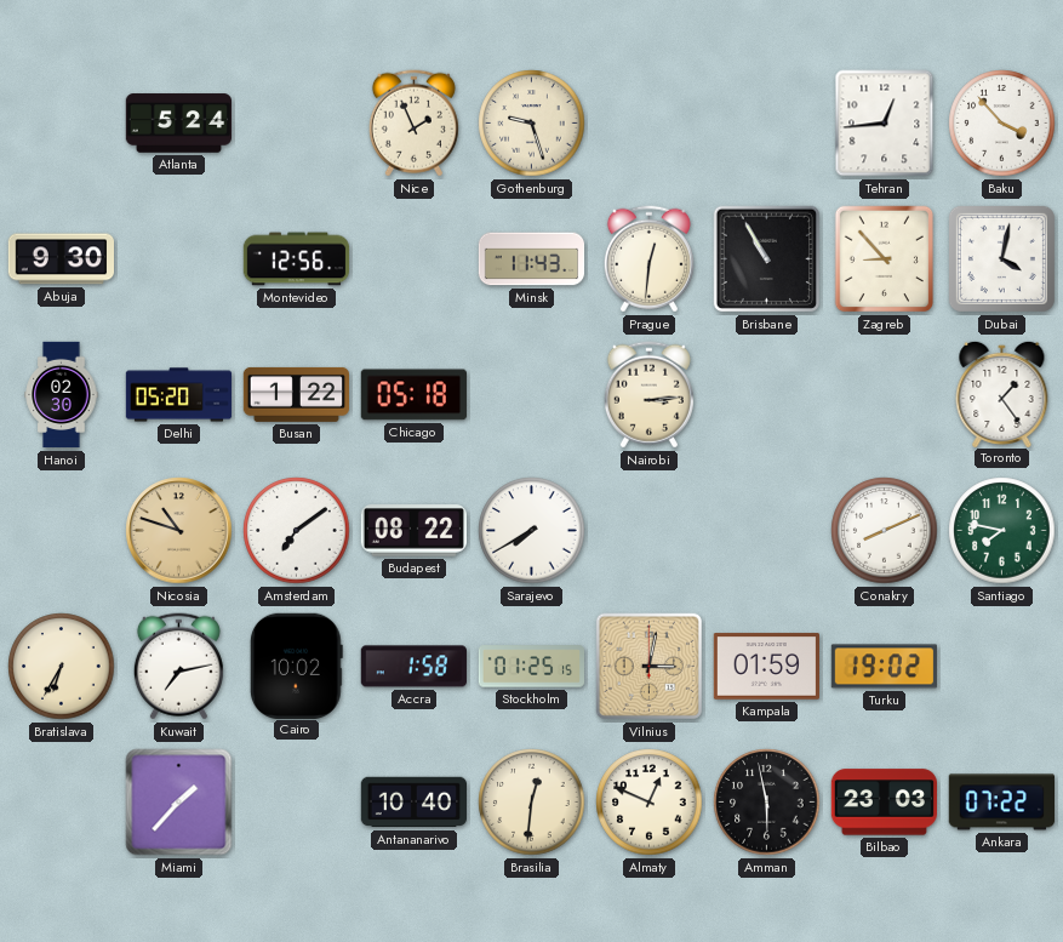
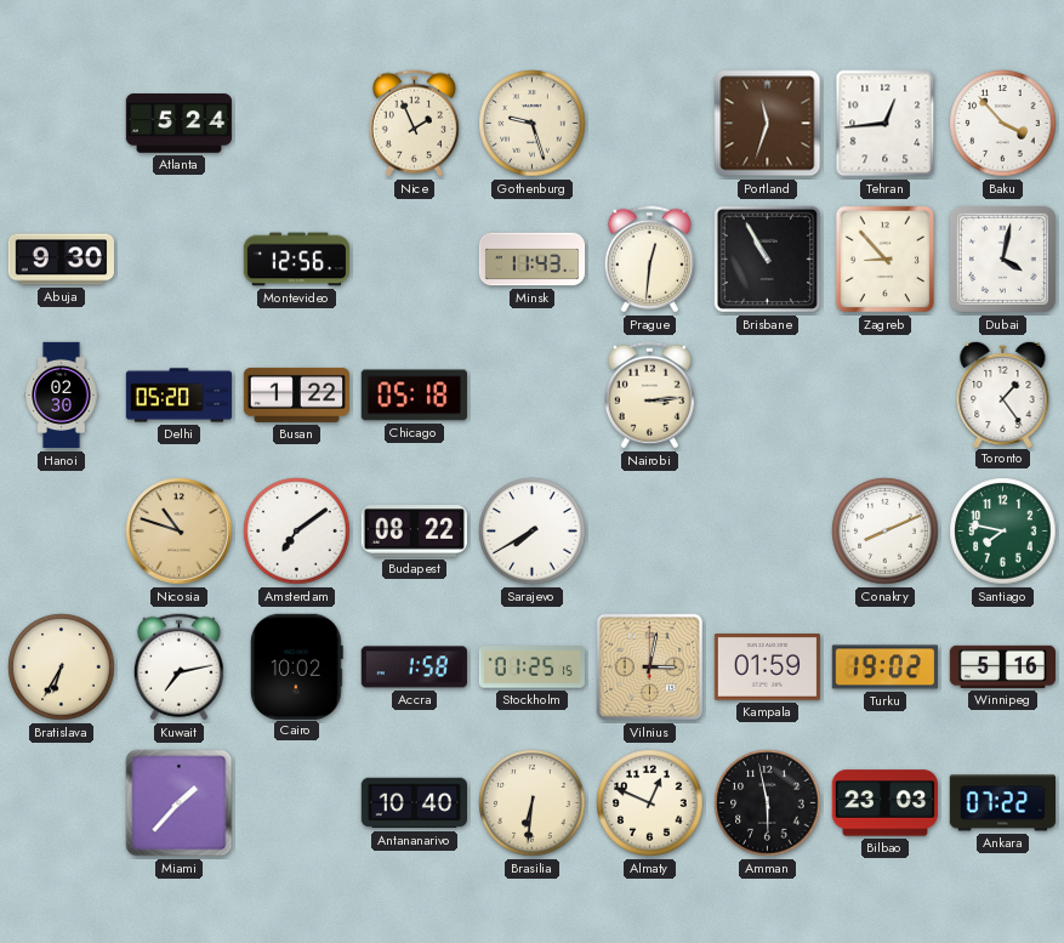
Portland: none -> 11:33 (768, 124)
Winnipeg: none -> 5:16 (1002, 666)
Brasilia: 12:31 -> 6:31 (533, 803)
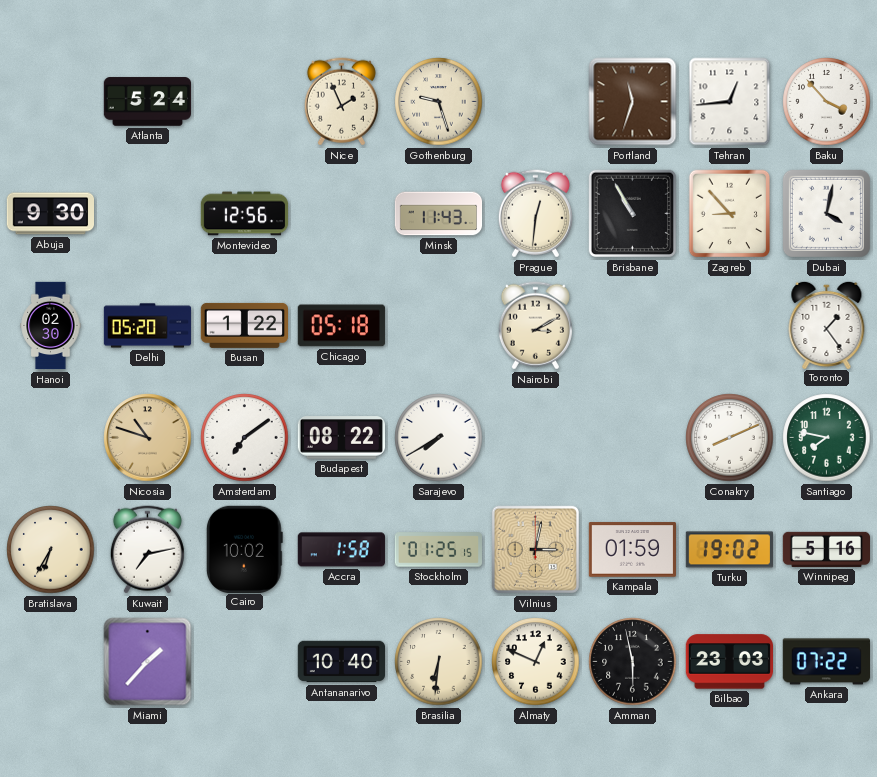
Nairobi: 3:14 -> 3:10 (535, 326)
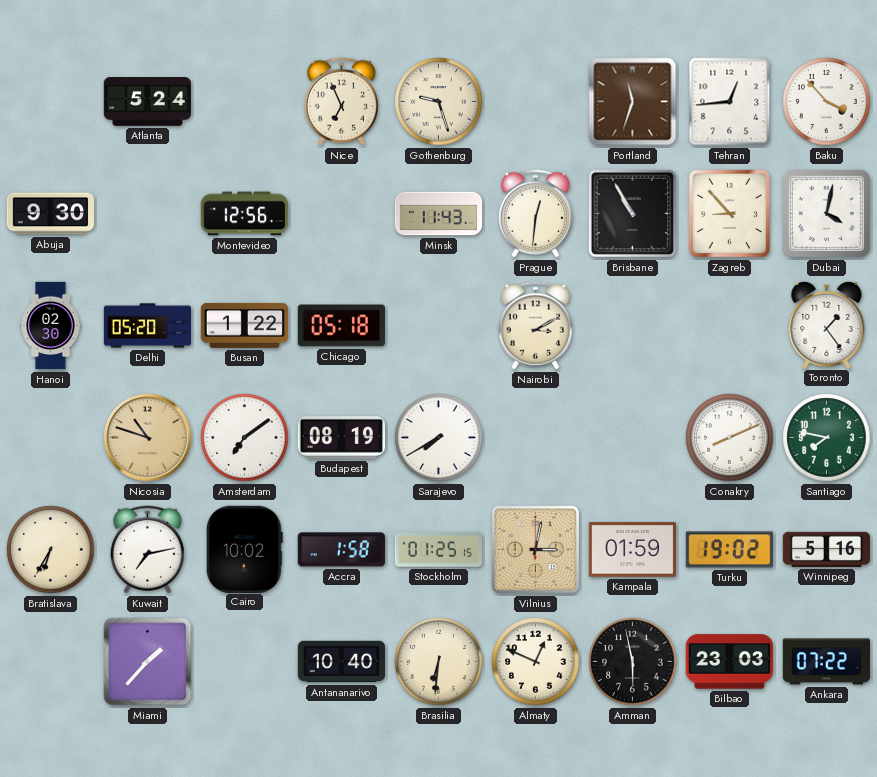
Nice: 1:56 -> 6:56 (341, 102)
Budapest: 08:22 -> 08:19 (341, 438)
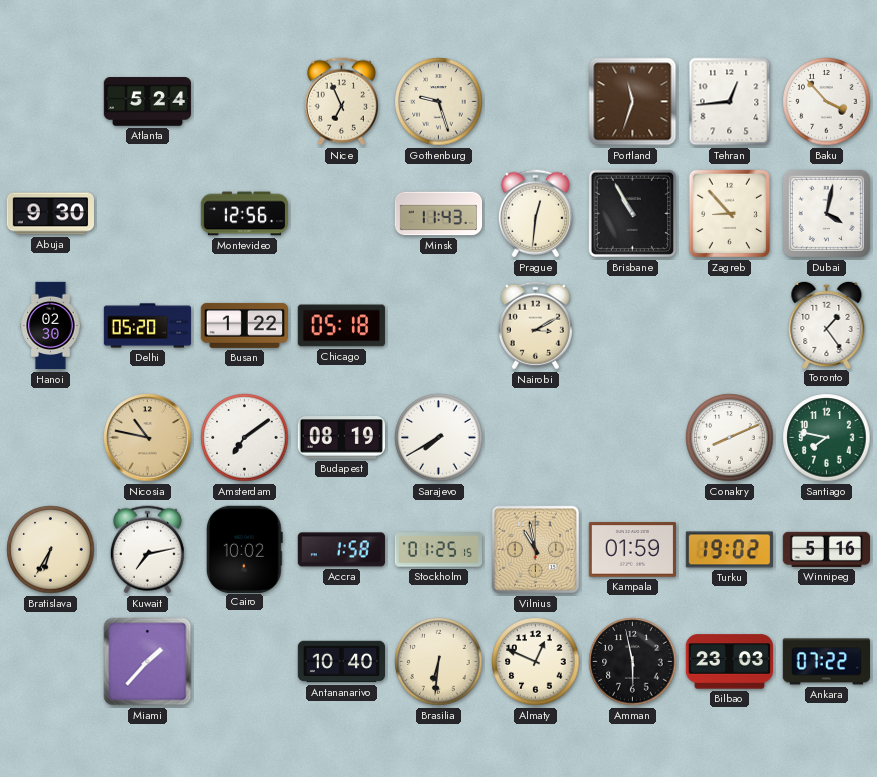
Nicosia: 10:48 -> 10:47 (148, 438)
Vilnius: 3:02 -> 10:58 (536, 550)
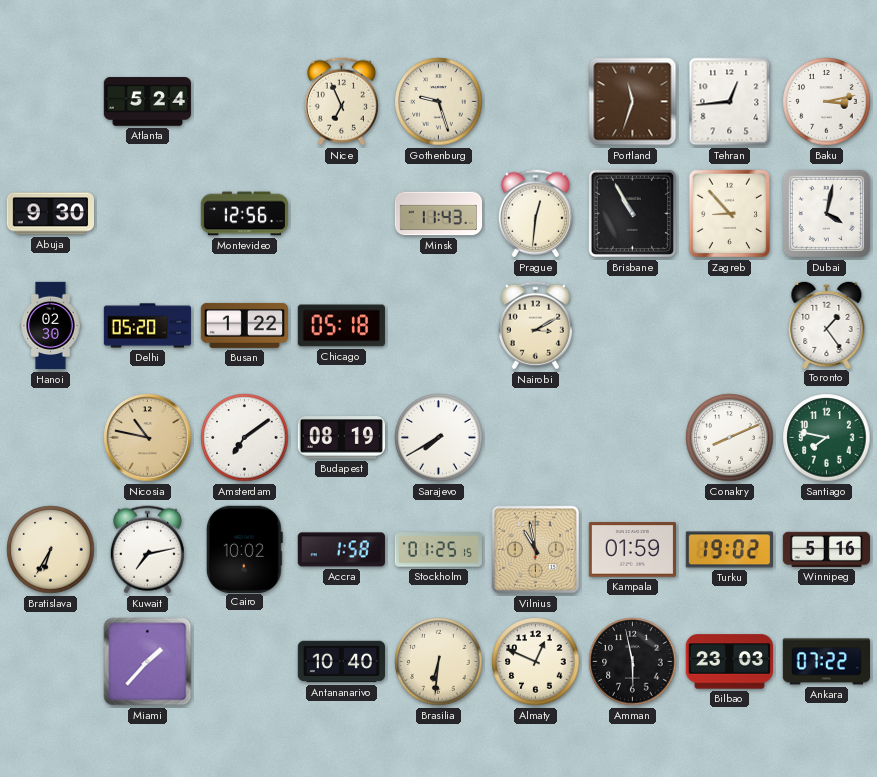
Baku: 3:53 -> 3:13 (827, 102)
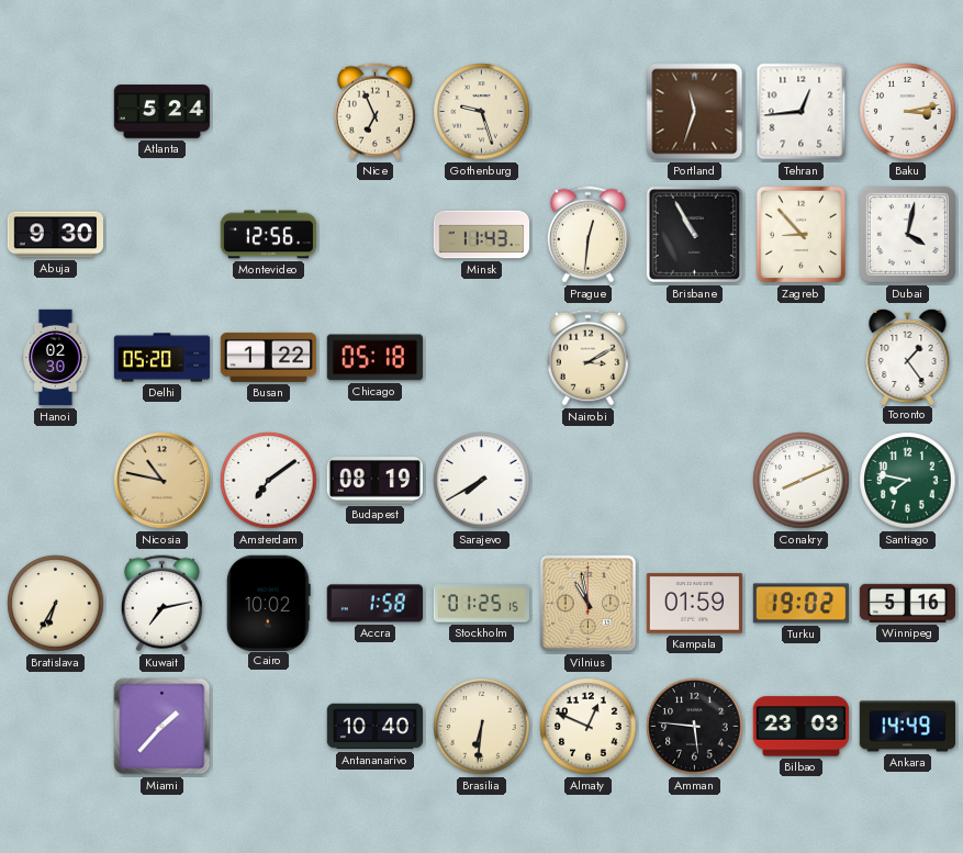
Amman: 5:58 -> 5:46 (695, 727)
Ankara: 07:22 -> 14:49 (907, 727)
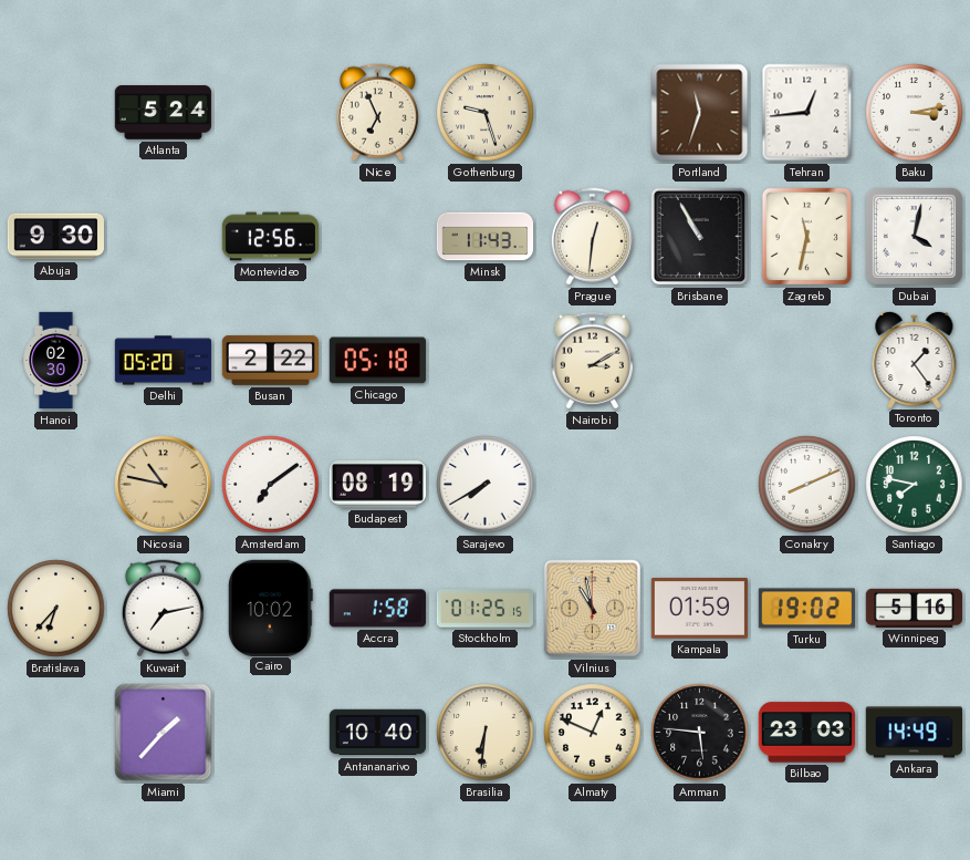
Zagreb: 8:53 -> 11:32 (807, 237)
Busan: 1:22 -> 2:22 (270, 360)
Bratislava: 6:35 -> 6:37 (56, 609)
